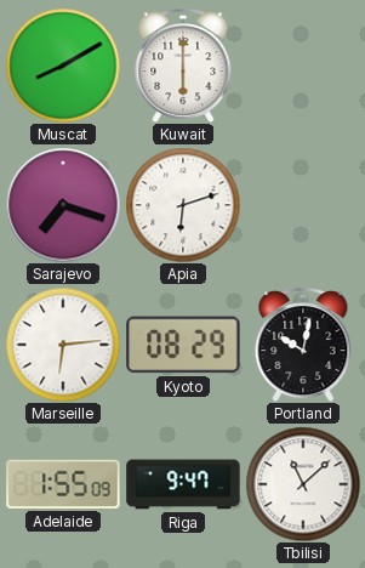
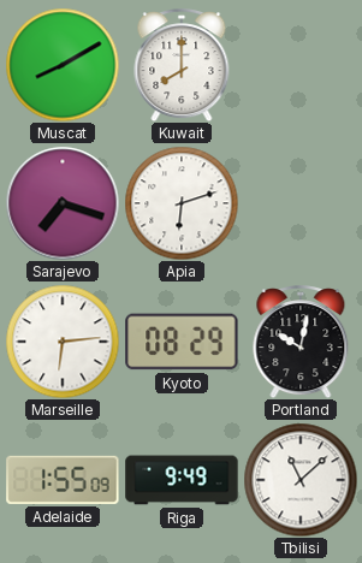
Kuwait: 6:00 -> 8:00 (182, 65)
Riga: 9:47 -> 9:49 (182, 480)
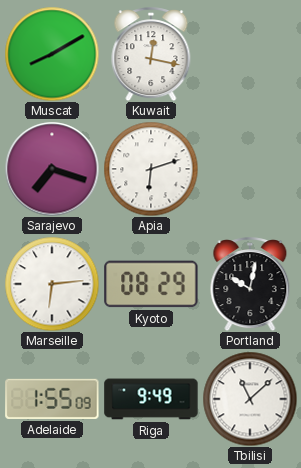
Kuwait: 8:00 -> 12:17 (151, 54)
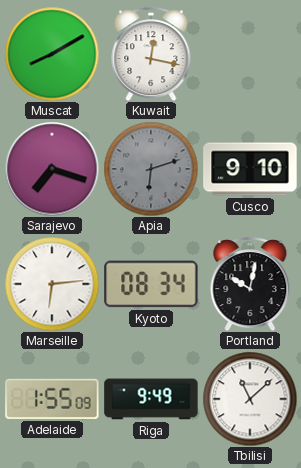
Apia dial: white -> grey (151, 169)
Cusco: none -> 9:10 (250, 169)
Kyoto: 08:29 -> 08:34 (151, 284)
